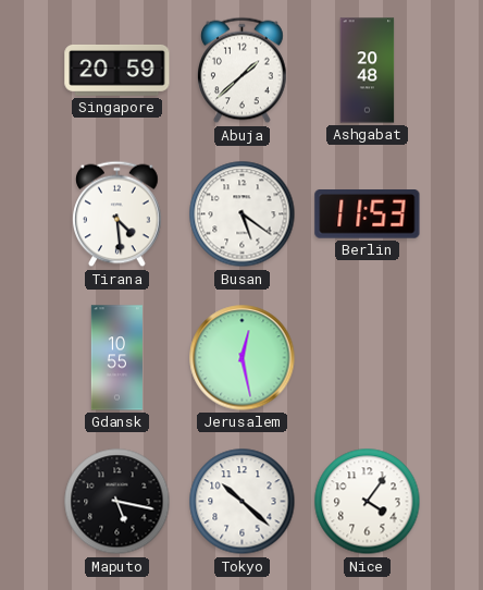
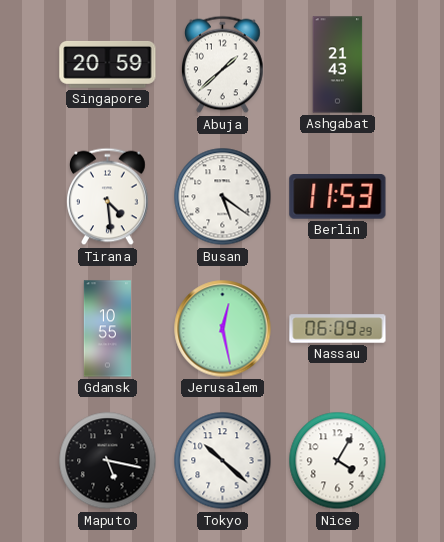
Ashgabat: 20:48 -> 21:43 (338, 65)
Nassau: none -> 06:09 (338, 329)
Nice: 4:06 -> 4:05 (338, 461)
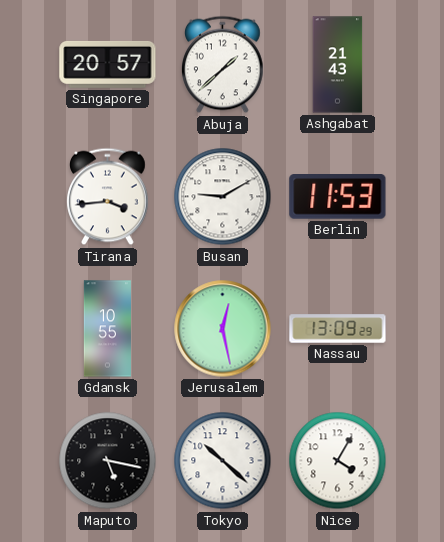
Singapore: 20:59 -> 20:57 (108, 64)
Tirana: 4:29 -> 3:44 (108, 197)
Busan: 5:21 -> 9:10 (223, 197)
Nassau: 06:09 -> 13:09 (338, 329)
